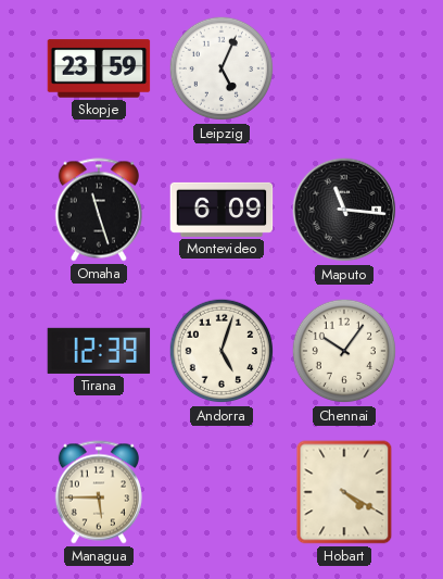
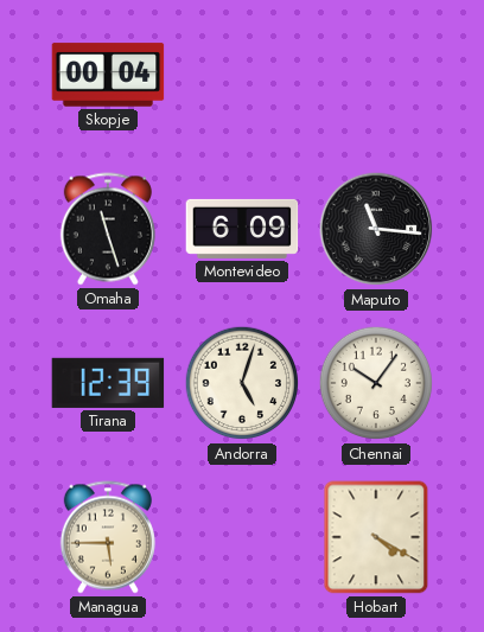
Skopje: 23:59 -> 00:04 (108, 75)
Leipzig: 5:04 -> none (221, 68)
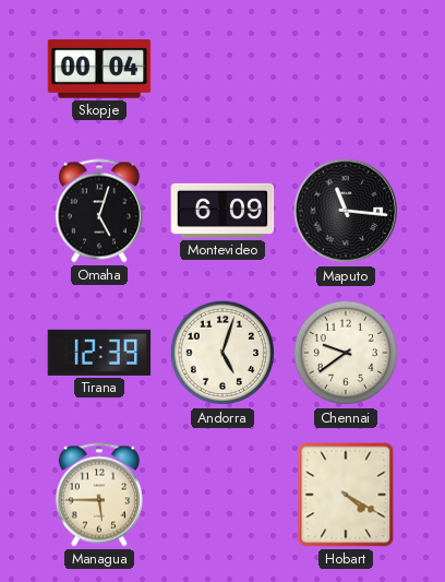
Omaha: 11:27 -> 5:03 (99, 211)
Chennai: 10:06 -> 9:39 (346, 353)
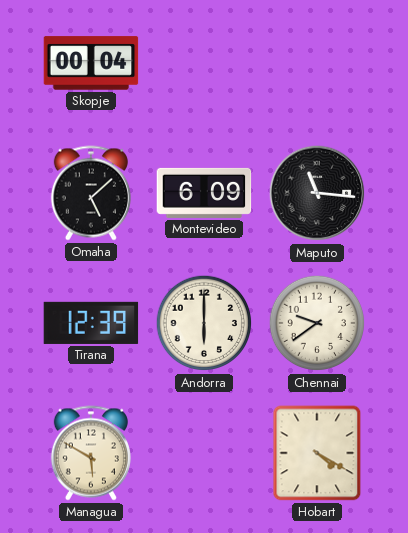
Omaha: 5:03 -> 5:08 (91, 193)
Andorra: 5:03 -> 6:00 (204, 323)
Managua: 5:45 -> 5:50 (91, 453)
